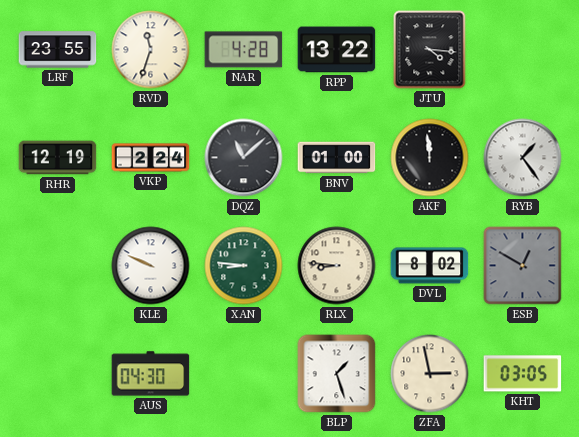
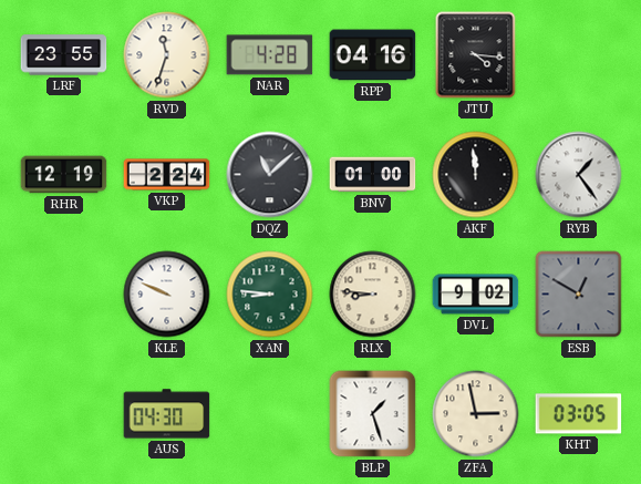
RPP: 13:22 -> 04:16 (373, 55)
DVL: 8:02 -> 9:02 (476, 295)
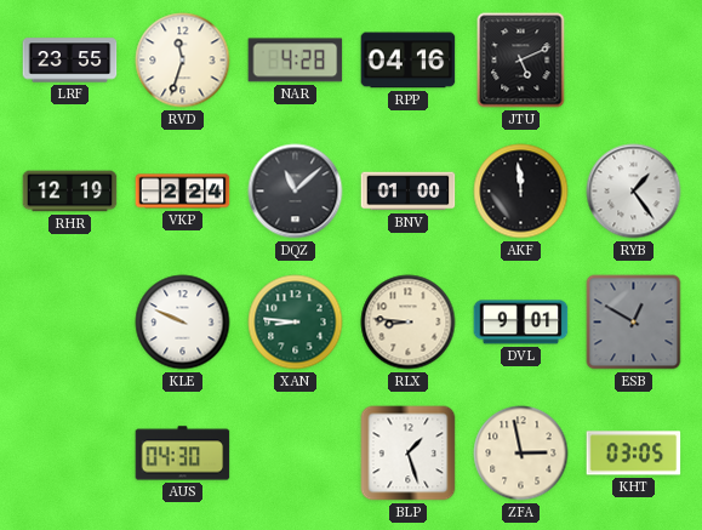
JTU: 4:16 -> 5:11 (521, 61)
DVL: 9:02 -> 9:01 (521, 323)
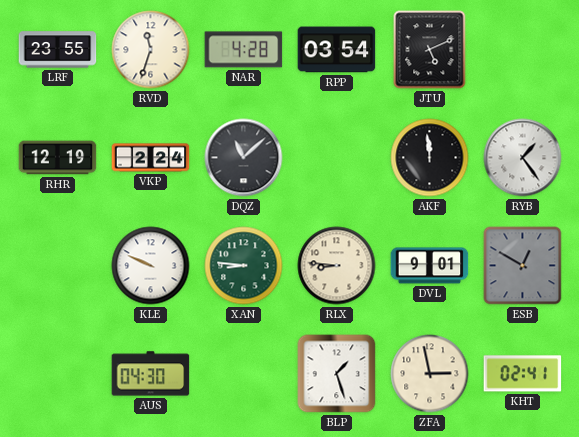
RPP: 04:16 -> 03:54 (337, 50)
BNV: 01:00 -> none (409, 192)
KHT: 03:05 -> 02:41 (523, 374)
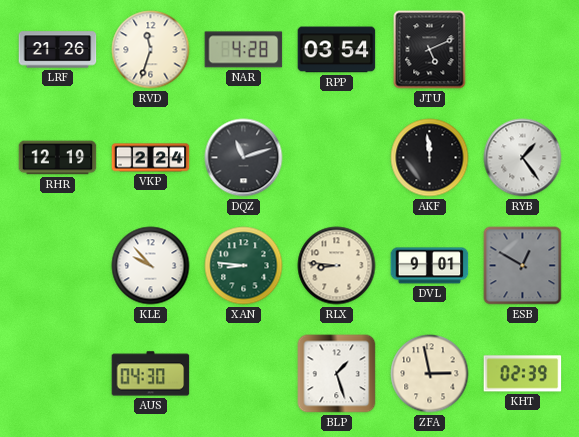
LRF: 23:55 -> 21:26 (58, 50)
DQZ: 11:08 -> 11:12 (244, 158)
KLE: 9:49 -> 9:53 (151, 266)
KHT: 02:41 -> 02:39 (523, 374)
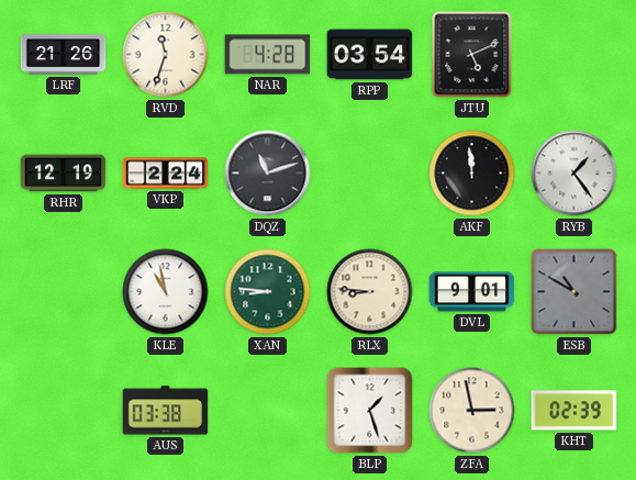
KLE: 9:53 -> 10:58 (166, 292)
ESB: 12:50 -> 10:50 (574, 292)
AUS: 04:30 -> 03:38 (166, 411)
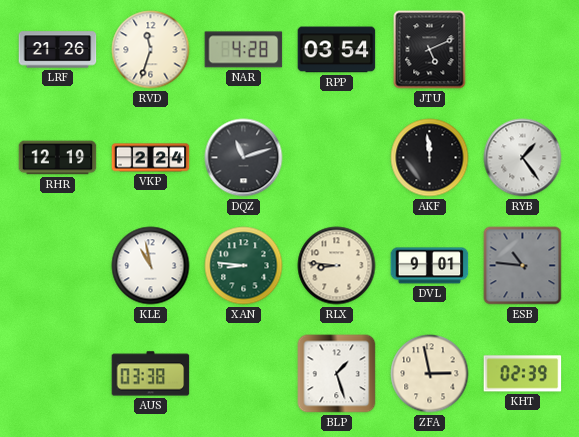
ESB: 10:50 -> 10:46 (523, 266)
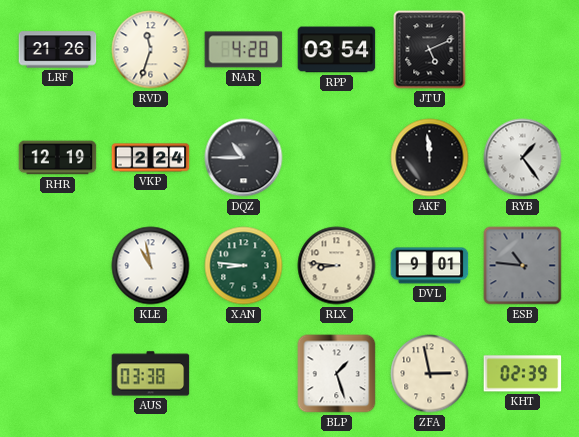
DQZ: 11:12 -> 10:45 (244, 158)
